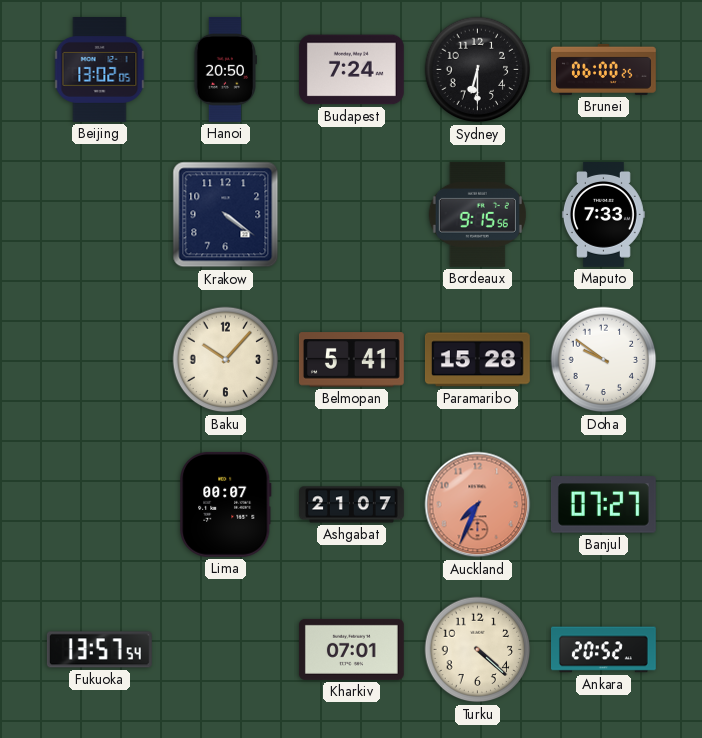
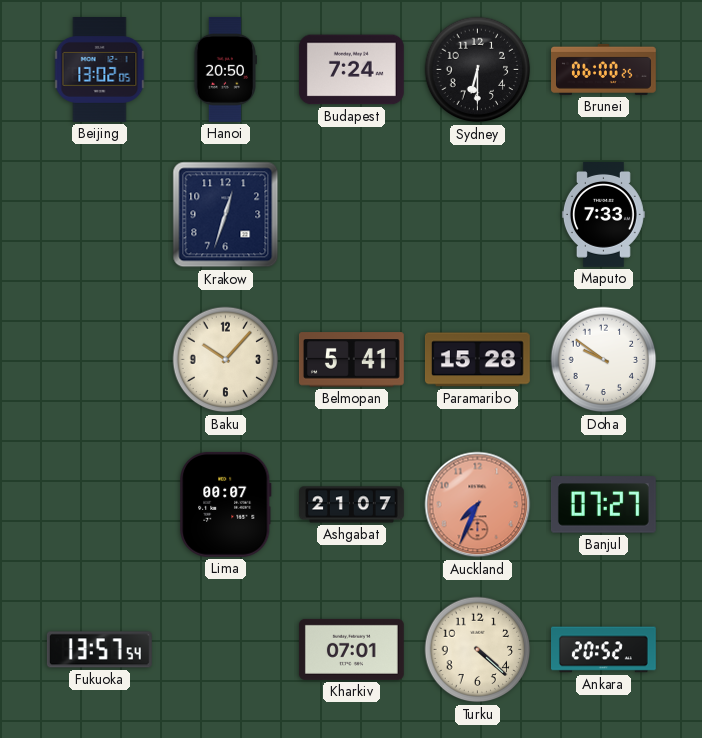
Krakow: 4:21 -> 12:33 (226, 215)
Bordeaux: 9:15 -> none (477, 214)
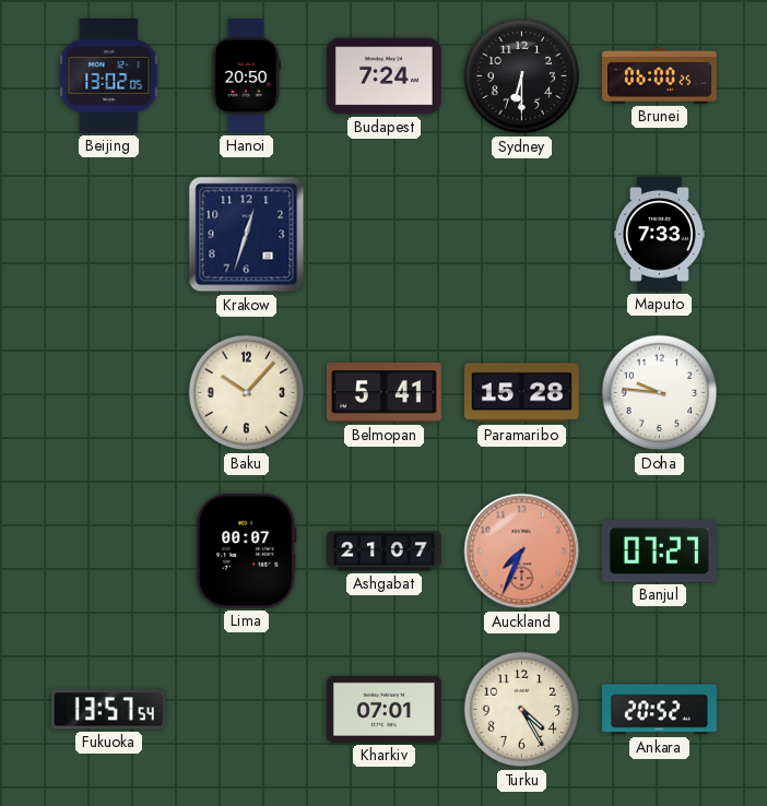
Doha: 9:51 -> 9:46 (660, 393)
Turku: 4:22 -> 4:25 (522, 710)
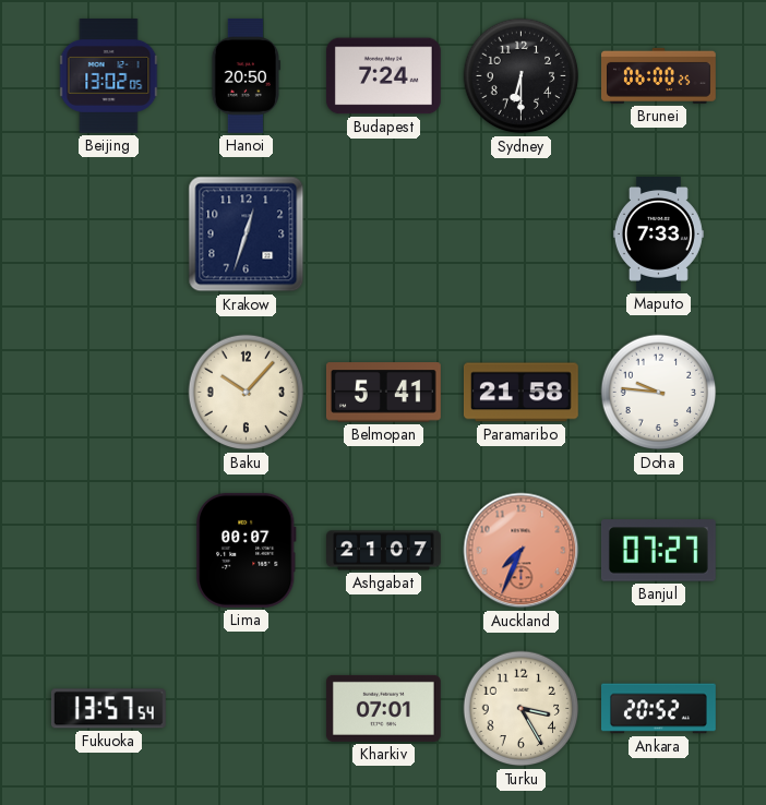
Paramaribo: 15:28 -> 21:58 (520, 393)
Turku: 4:25 -> 3:25 (522, 709)
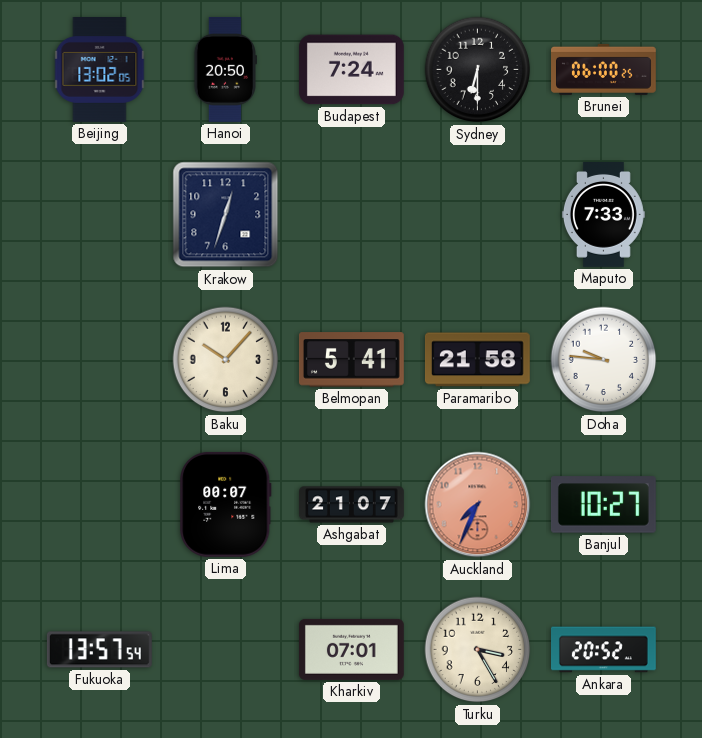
Banjul: 07:27 -> 10:27 (603, 505)
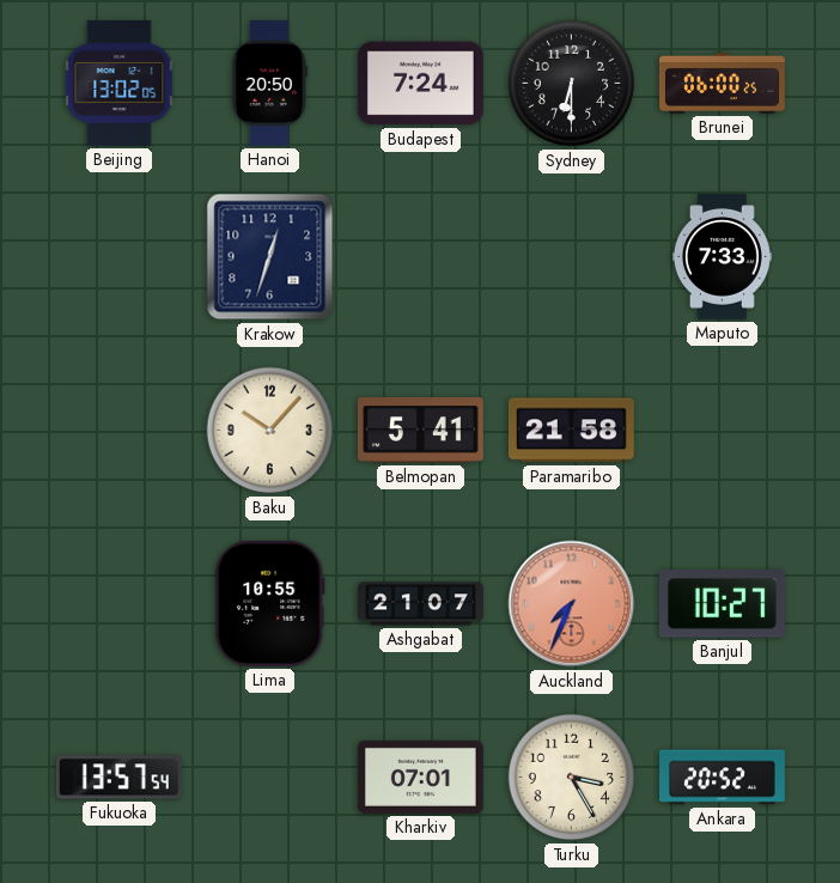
Doha: 9:46 -> none (604, 360)
Lima: 00:07 -> 10:55 (270, 603)
